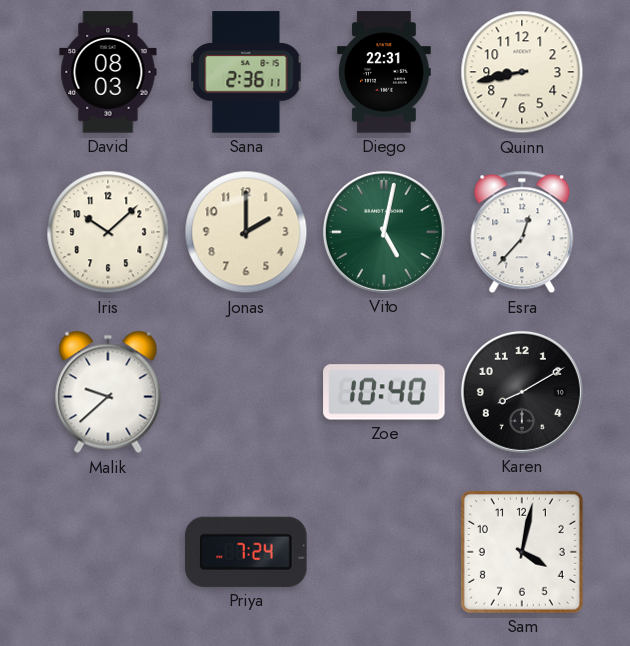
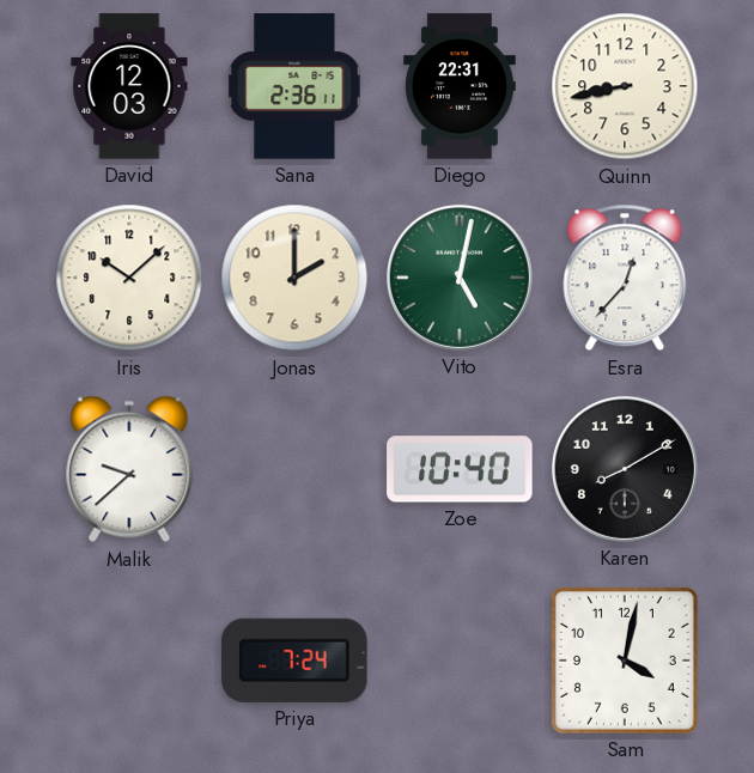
David: 08:03 -> 12:03 (129, 86)
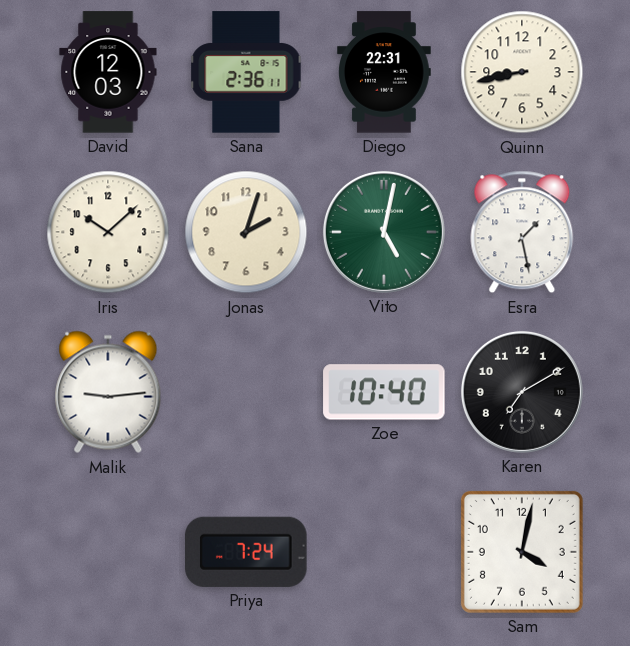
Jonas: 2:00 -> 2:03 (246, 232)
Esra: 12:37 -> 1:28 (522, 232)
Malik: 9:38 -> 9:14 (108, 392)
Karen: 8:10 -> 7:10 (522, 392)
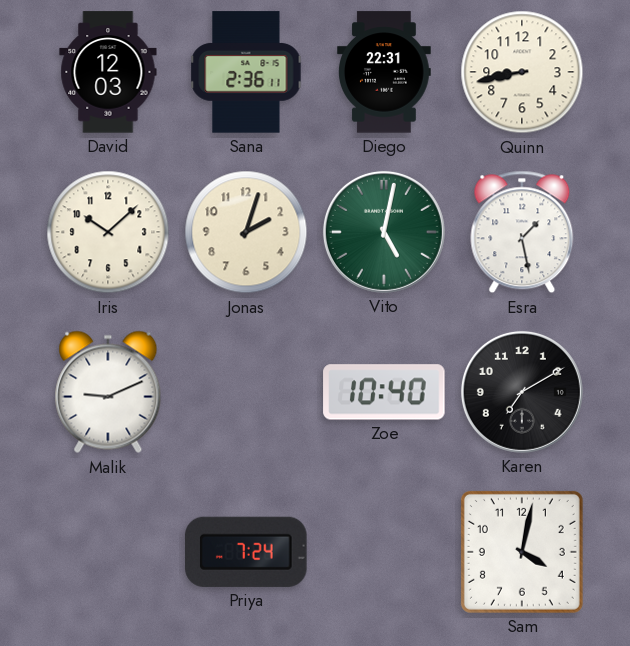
Malik: 9:14 -> 9:11 (108, 392)
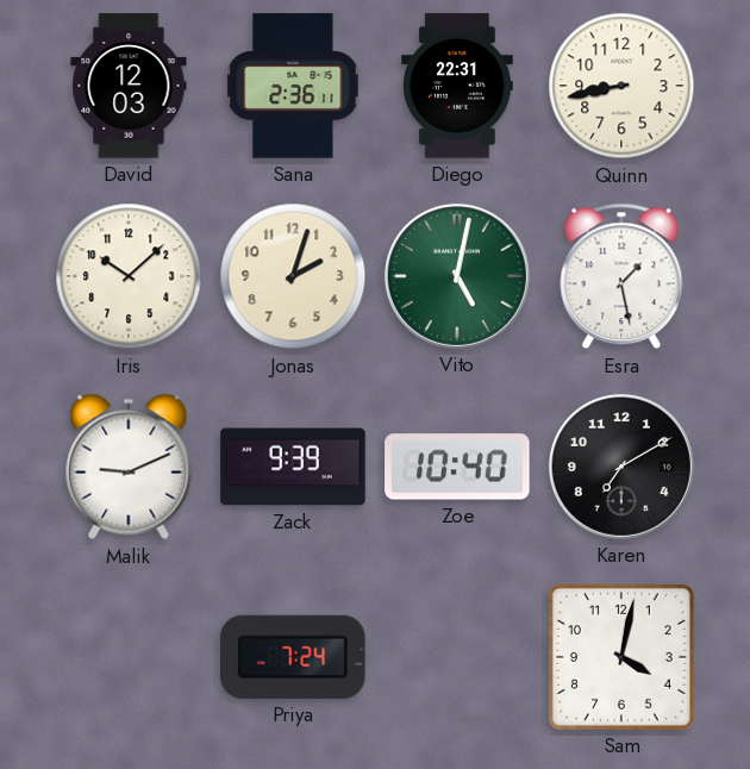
Zack: none -> 9:39 (293, 467)
